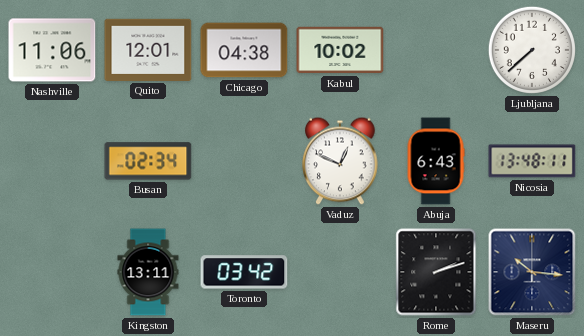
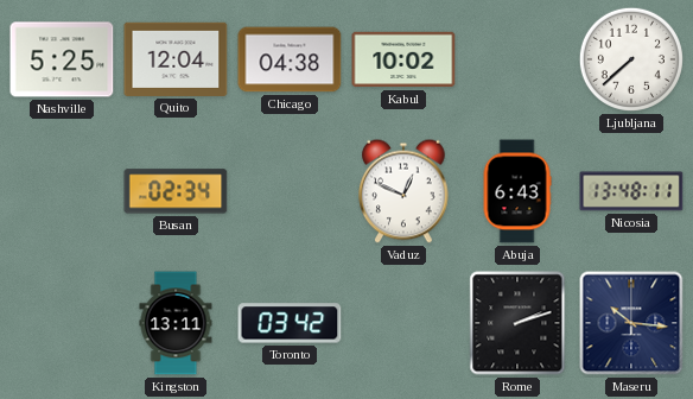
Nashville: 11:06 -> 5:25 (62, 59)
Quito: 12:01 -> 12:04 (176, 59)
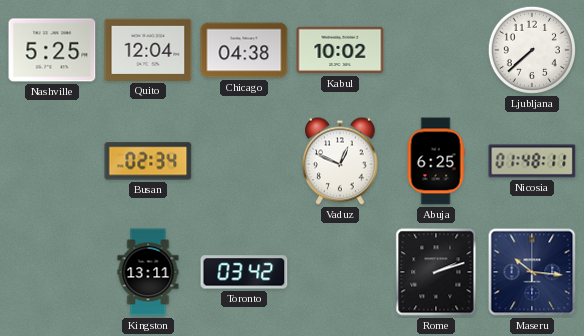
Abuja: 6:43 -> 6:25 (436, 161)
Nicosia: 13:48 -> 01:48 (532, 161)
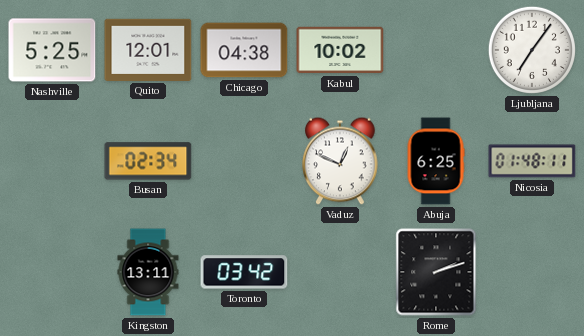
Quito: 12:04 -> 12:01 (148, 50)
Ljubljana: 7:38 -> 7:06 (532, 50)
Maseru: 10:16 -> none (532, 272)
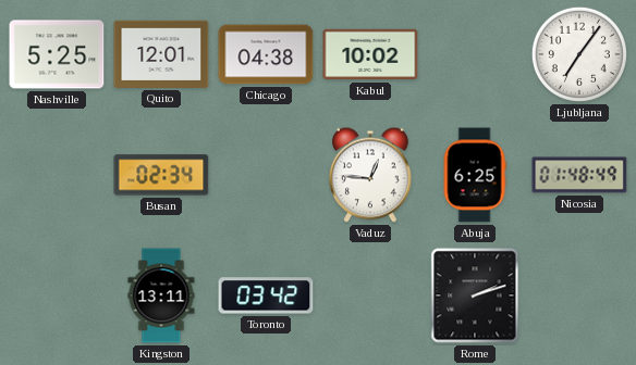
Vaduz: 12:49 -> 12:46 (370, 175)
Nicosia: 01:48:11 -> 01:48:49 (579, 175)
